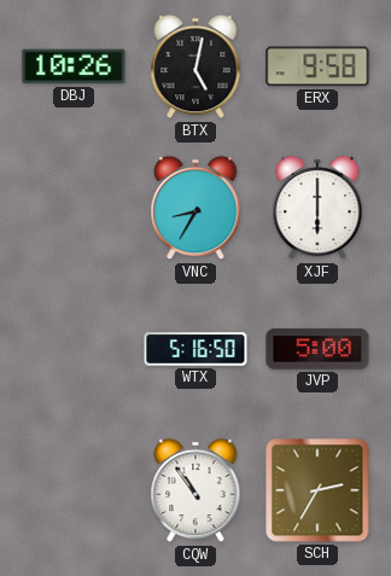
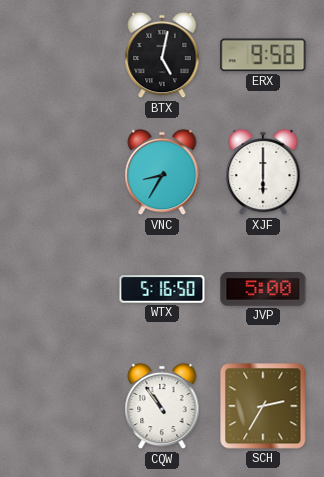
DBJ: 10:26 -> none (74, 66)
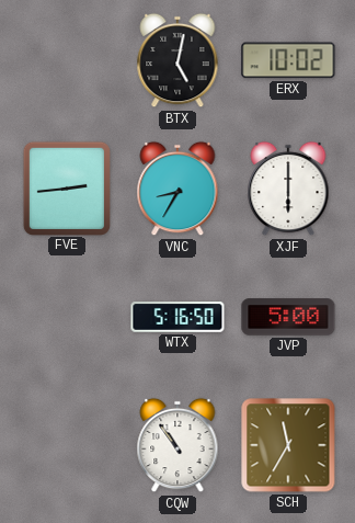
ERX: 9:58 -> 10:02 (288, 60)
FVE: none -> 2:44 (66, 187)
SCH: 2:35 -> 11:35 (288, 445)
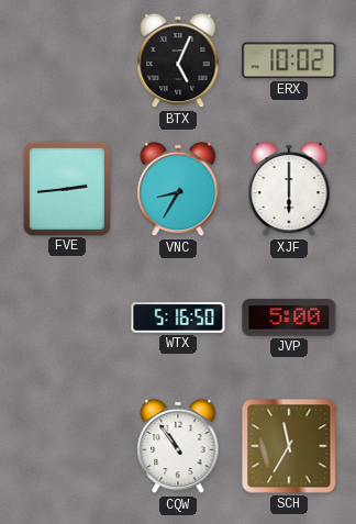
BTX: 5:02 -> 5:04 (178, 60)
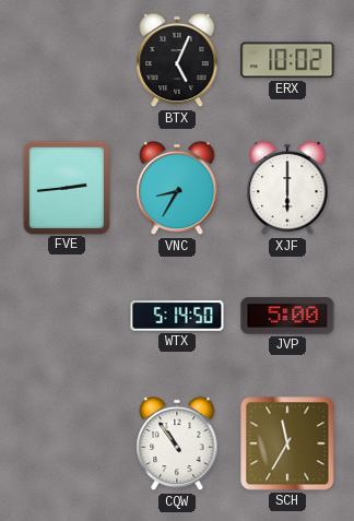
WTX: 5:16 -> 5:14 (177, 316)
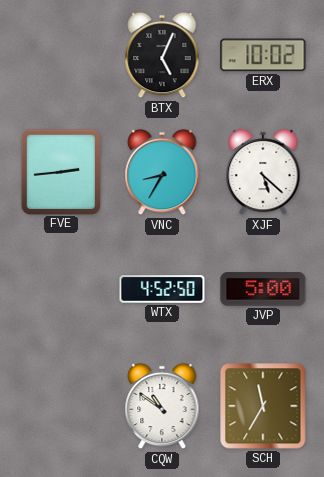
XJF: 6:00 -> 5:22 (263, 172)
WTX: 5:14 -> 4:52 (162, 289)
CQW: 10:54 -> 10:51 (162, 406)
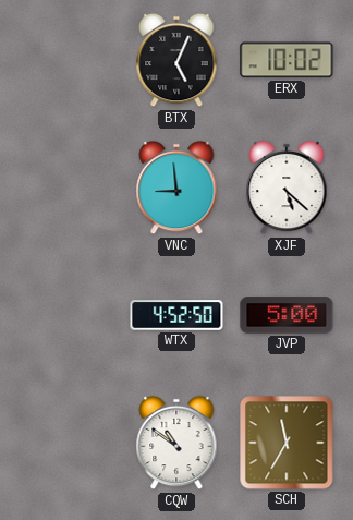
FVE: 2:44 -> none (60, 171)
VNC: 8:35 -> 8:59 (176, 188)
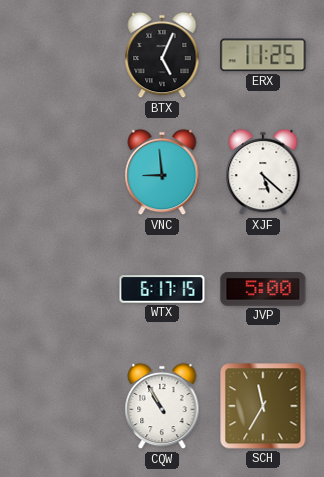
ERX: 10:02 -> 11:25 (263, 55)
WTX: 4:52 -> 6:17 (162, 289)
CQW: 10:51 -> 10:55 (162, 406)
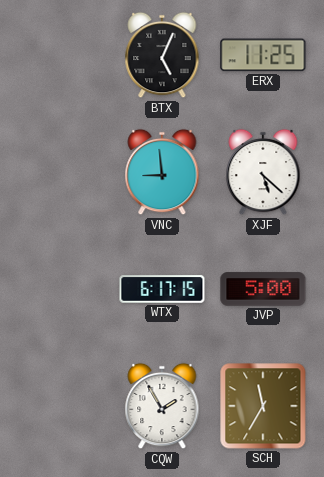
CQW: 10:55 -> 1:55 (162, 406)
